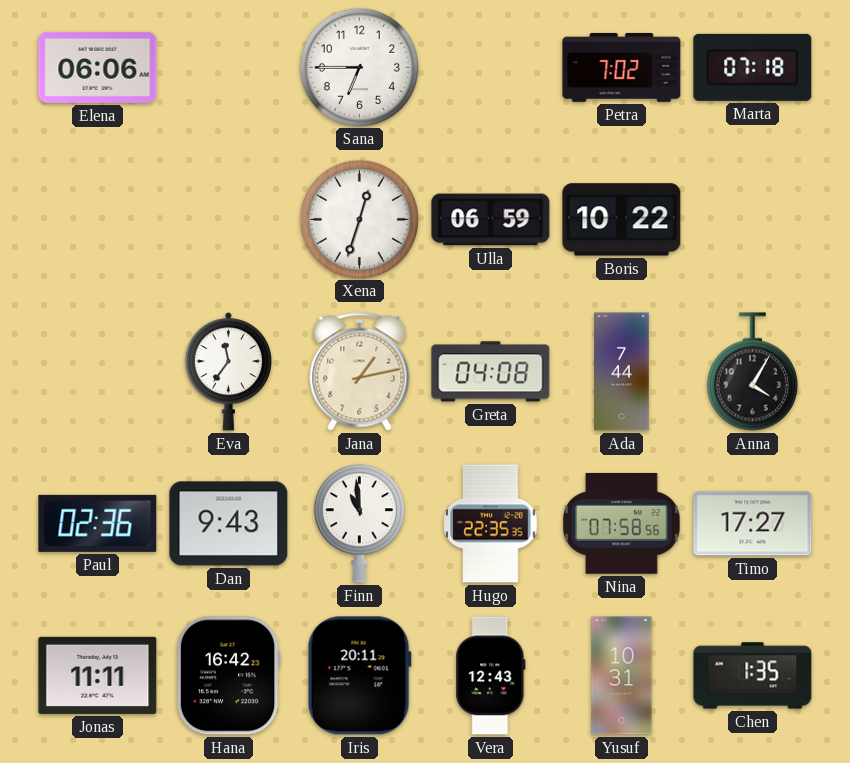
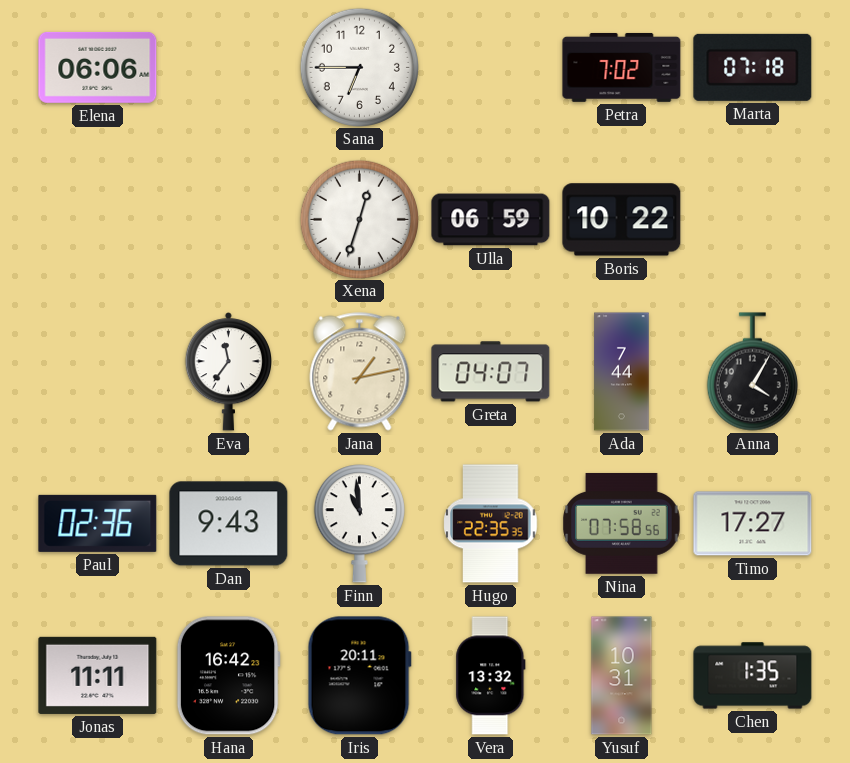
Greta: 04:08 -> 04:07 (491, 372)
Vera: 12:43 -> 13:32 (491, 676)
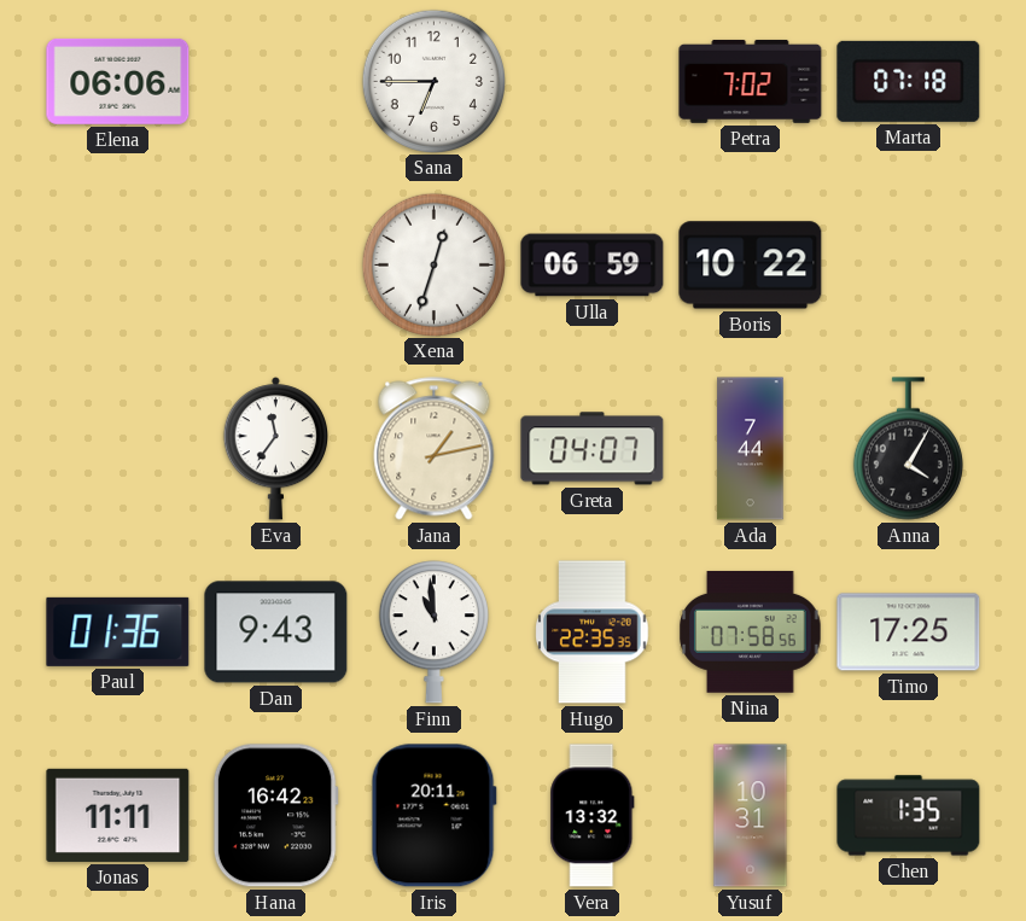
Paul: 02:36 -> 01:36 (118, 631)
Timo: 17:27 -> 17:25 (909, 633)
